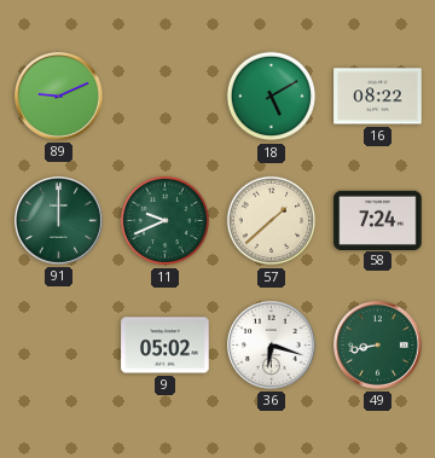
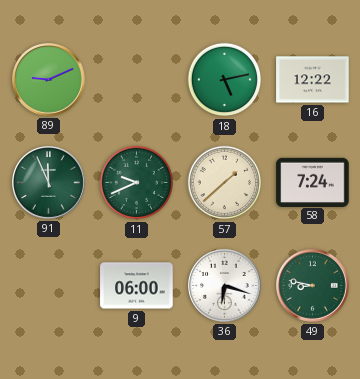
18: 5:10 -> 5:13 (225, 80)
16: 08:22 -> 12:22 (313, 80)
91: 12:00 -> 11:56 (49, 183)
9: 05:02 -> 06:00 (137, 286)
49: 8:43 -> 8:47 (313, 286)
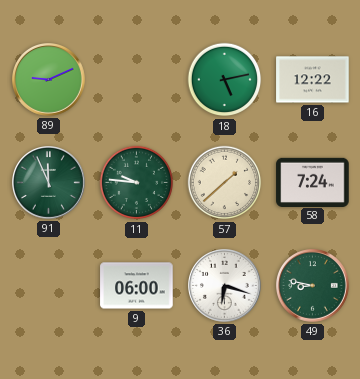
11: 9:41 -> 9:46 (137, 183)
